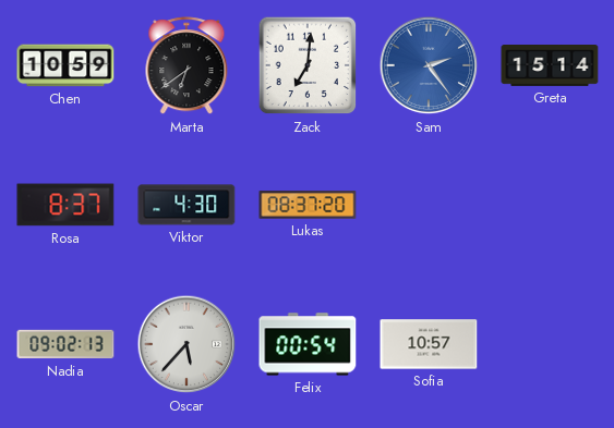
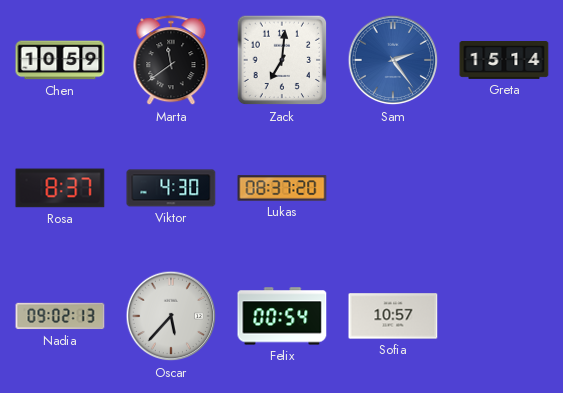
Marta: 6:39 -> 11:39 (171, 61)
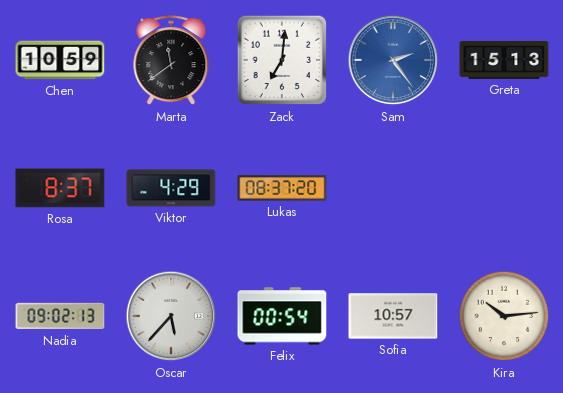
Greta: 15:14 -> 15:13 (504, 61)
Viktor: 4:30 -> 4:29 (171, 188)
Kira: none -> 10:14 (504, 316)
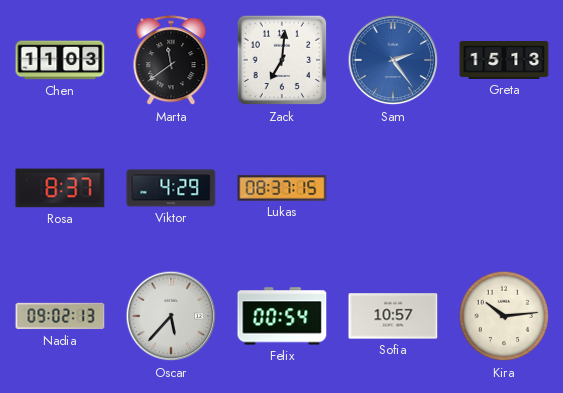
Chen: 10:59 -> 11:03 (60, 60)
Lukas: 08:37:20 -> 08:37:15 (282, 188)
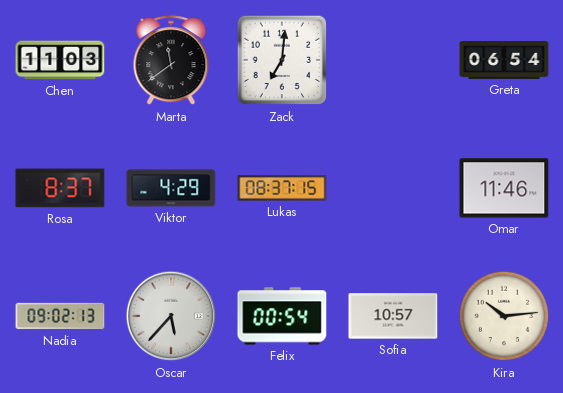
Sam: 2:24 -> none (393, 60)
Greta: 15:13 -> 06:54 (504, 61)
Omar: none -> 11:46 (504, 188)
